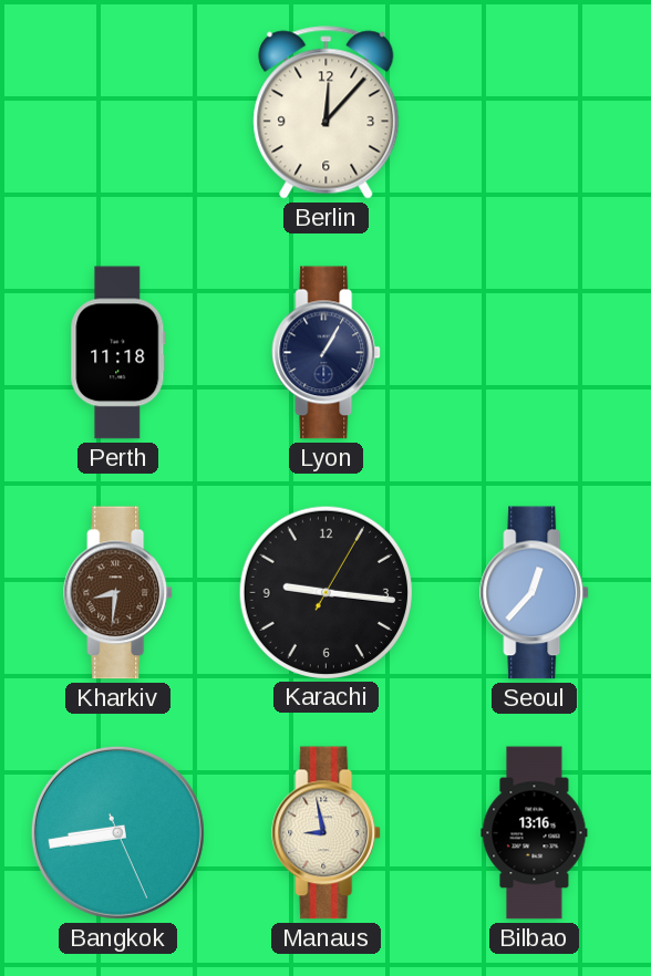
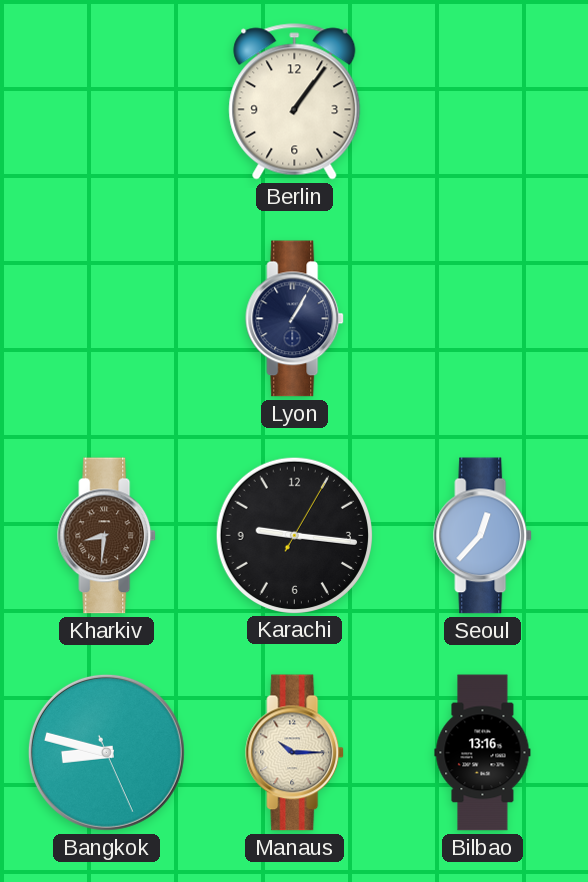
Berlin: 12:07 -> 1:06 (295, 102)
Perth: 11:18 -> none (118, 353)
Bangkok: 8:43 -> 8:47 (106, 752)
Manaus: 8:58 -> 10:15 (295, 753)
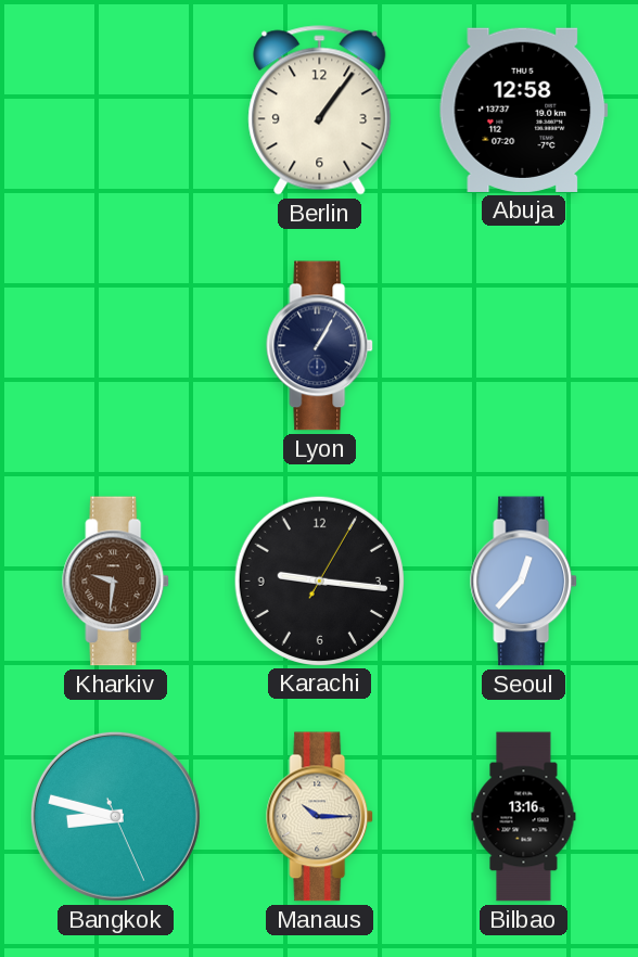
Abuja: none -> 12:58 (523, 110)
Kharkiv: 8:31 -> 9:31 (116, 582)
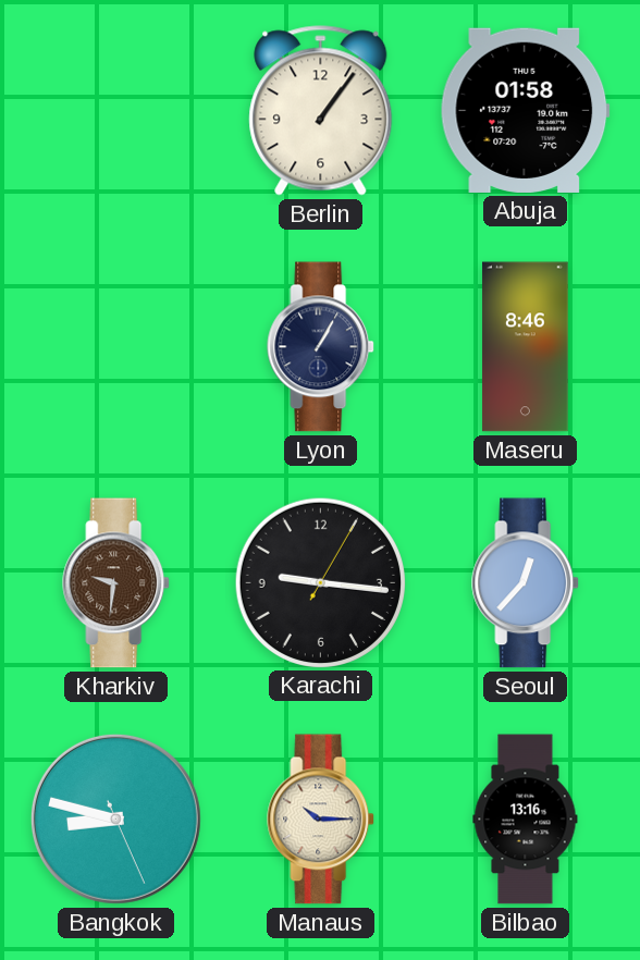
Abuja: 12:58 -> 01:58 (525, 110)
Maseru: none -> 8:46 (526, 347)
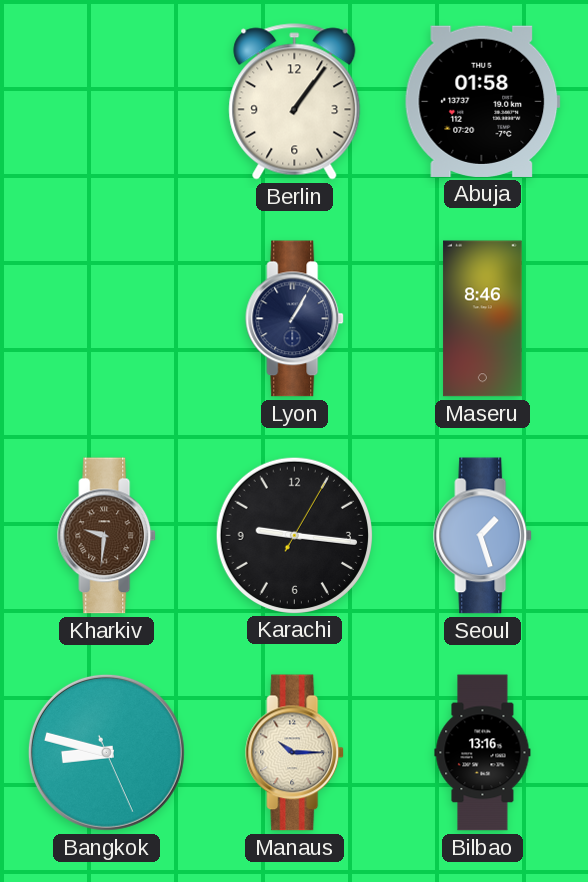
Seoul: 12:37 -> 1:27 (483, 536)
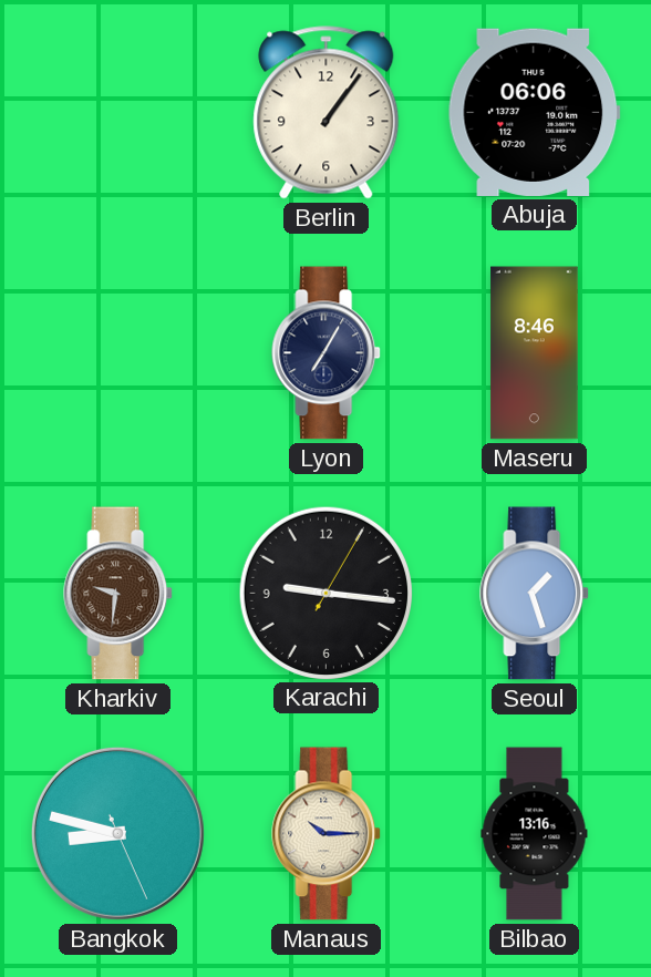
Abuja: 01:58 -> 06:06 (534, 112)
Lyon: 1:05 -> 7:05 (327, 353)
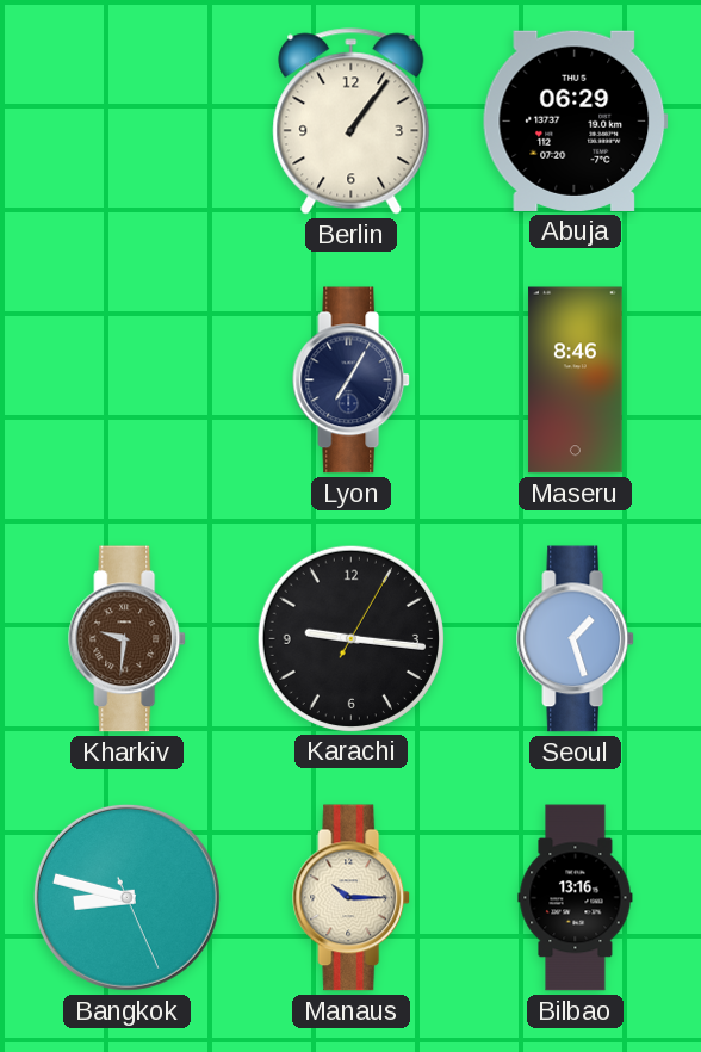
Abuja: 06:06 -> 06:29 (575, 120)
